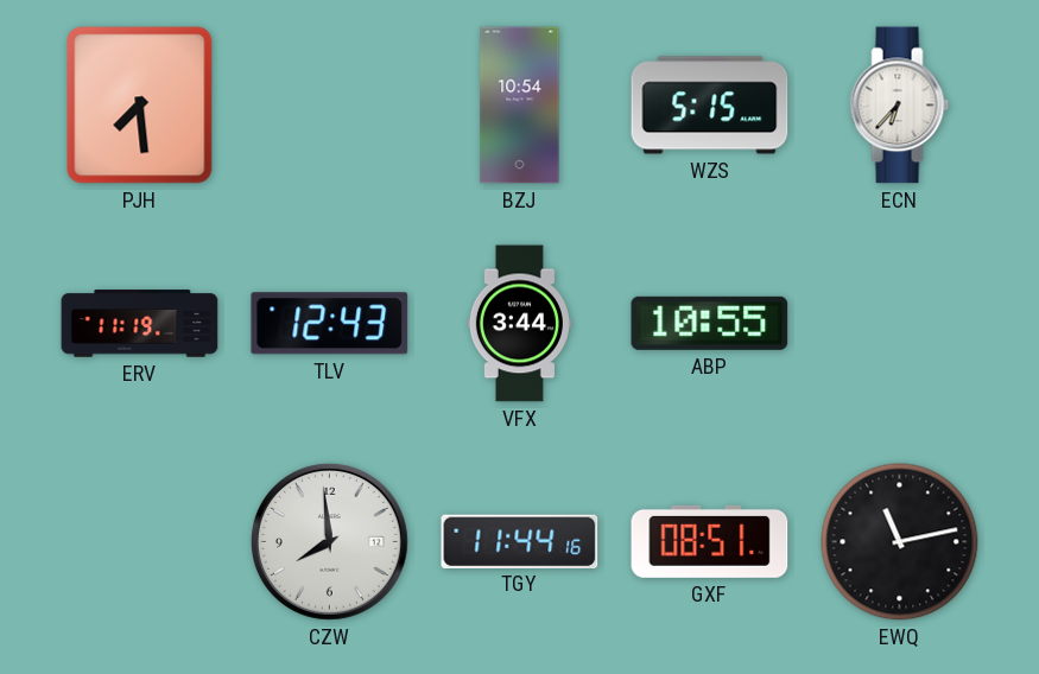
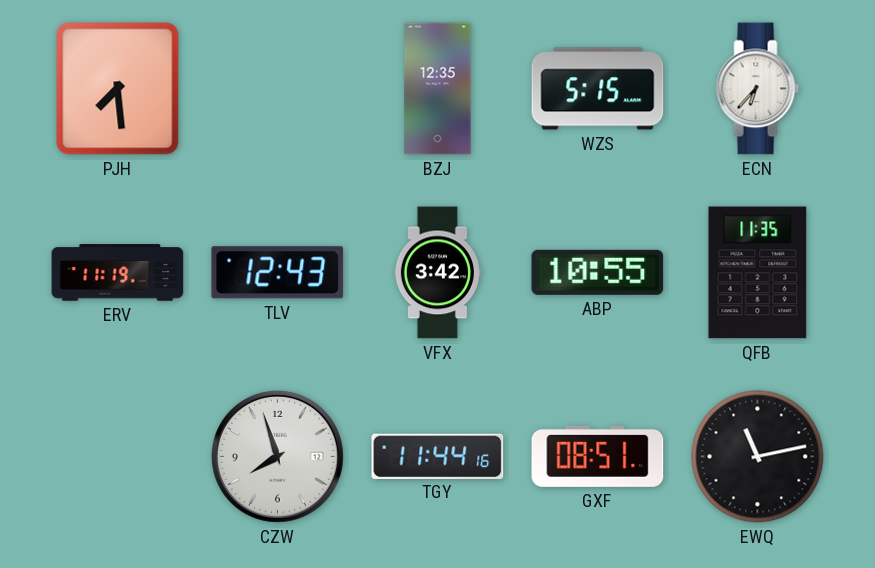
BZJ: 10:54 -> 12:35 (438, 89)
VFX: 3:44 -> 3:42 (437, 273)
QFB: none -> 11:35 (758, 273)
CZW: 7:59 -> 7:57 (277, 456)
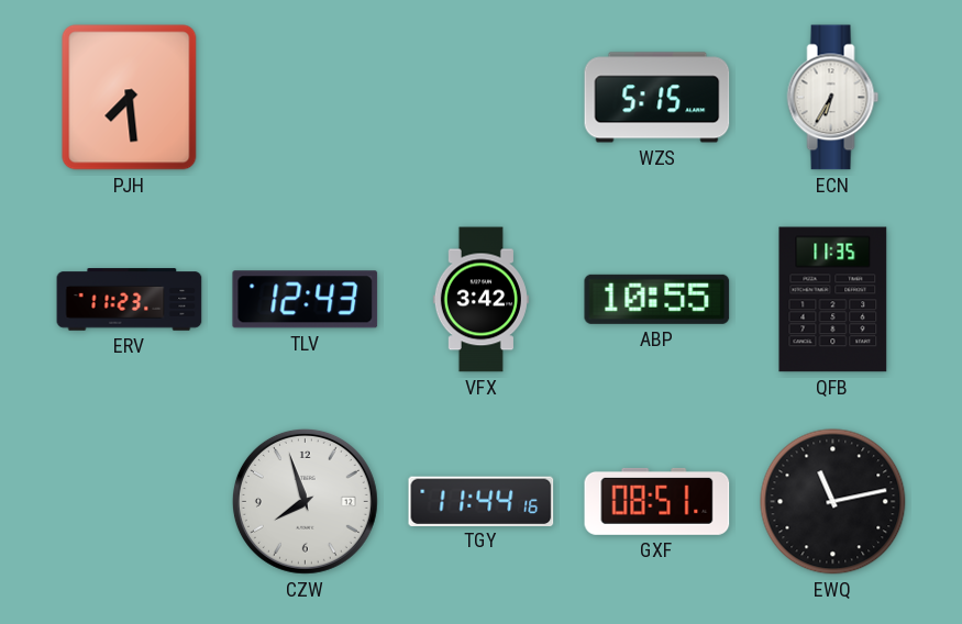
BZJ: 12:35 -> none (438, 89)
ECN: 6:37 -> 6:35 (833, 98)
ERV: 11:19 -> 11:23 (130, 300)
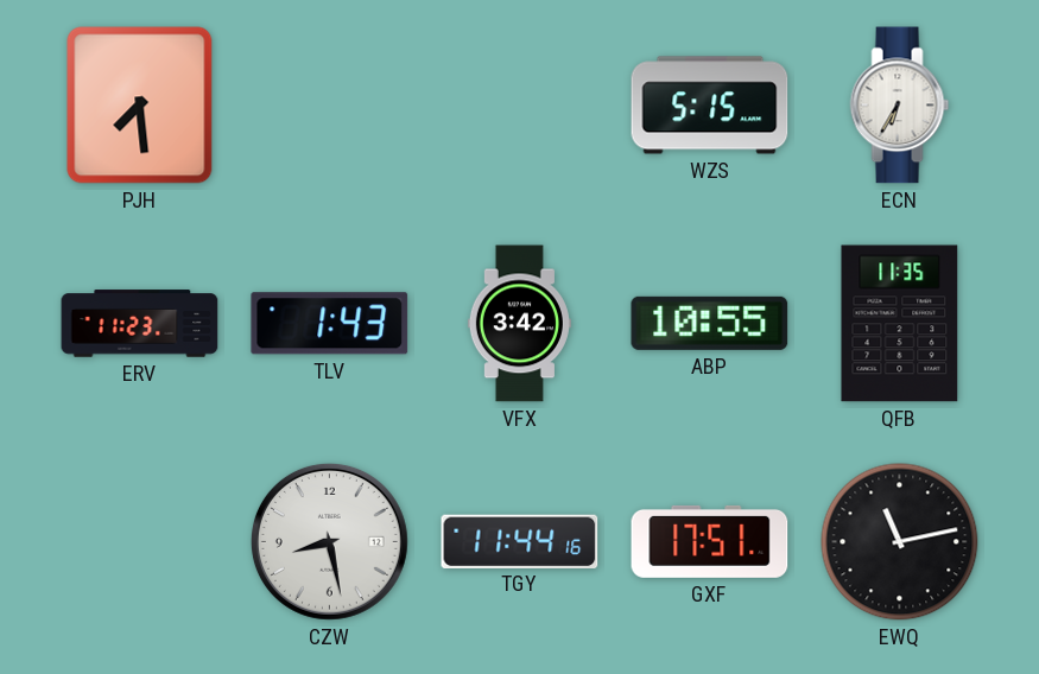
TLV: 12:43 -> 1:43 (330, 324)
CZW: 7:57 -> 8:28 (329, 541)
GXF: 08:51 -> 17:51 (710, 541)
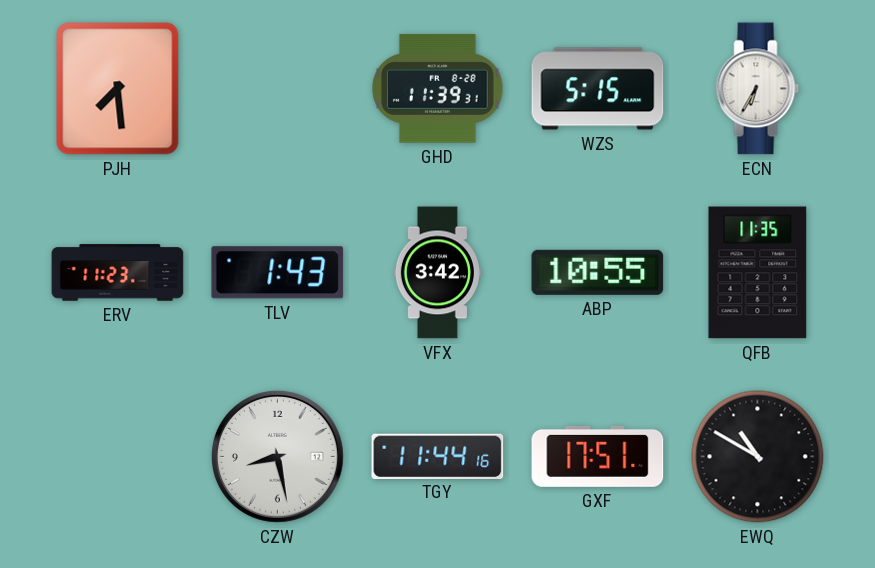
GHD: none -> 11:39 (438, 89)
EWQ: 11:13 -> 10:50 (758, 457)
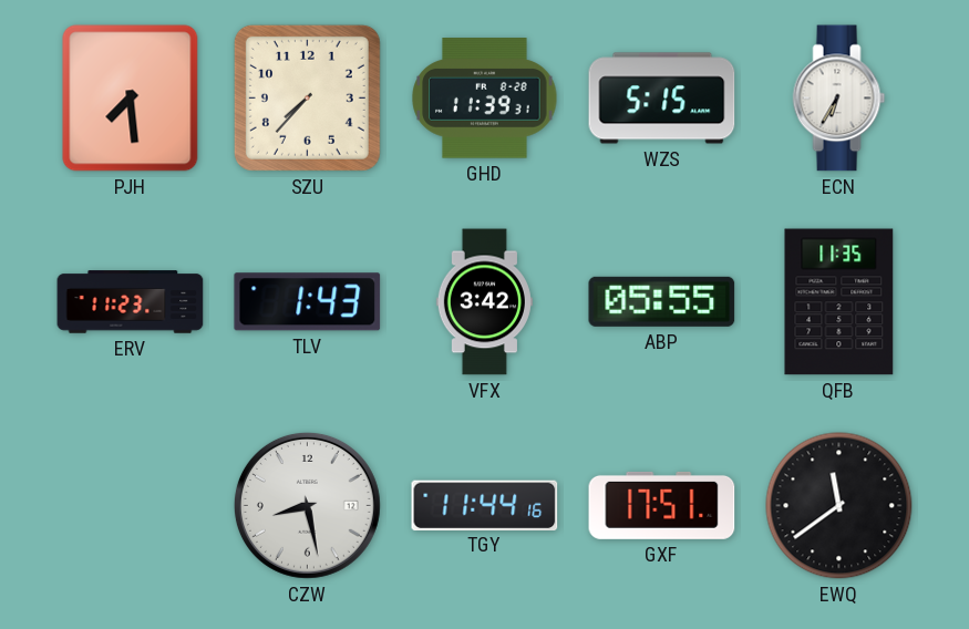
SZU: none -> 7:37 (307, 97)
ABP: 10:55 -> 05:55 (662, 301)
EWQ: 10:50 -> 11:39 (839, 506)
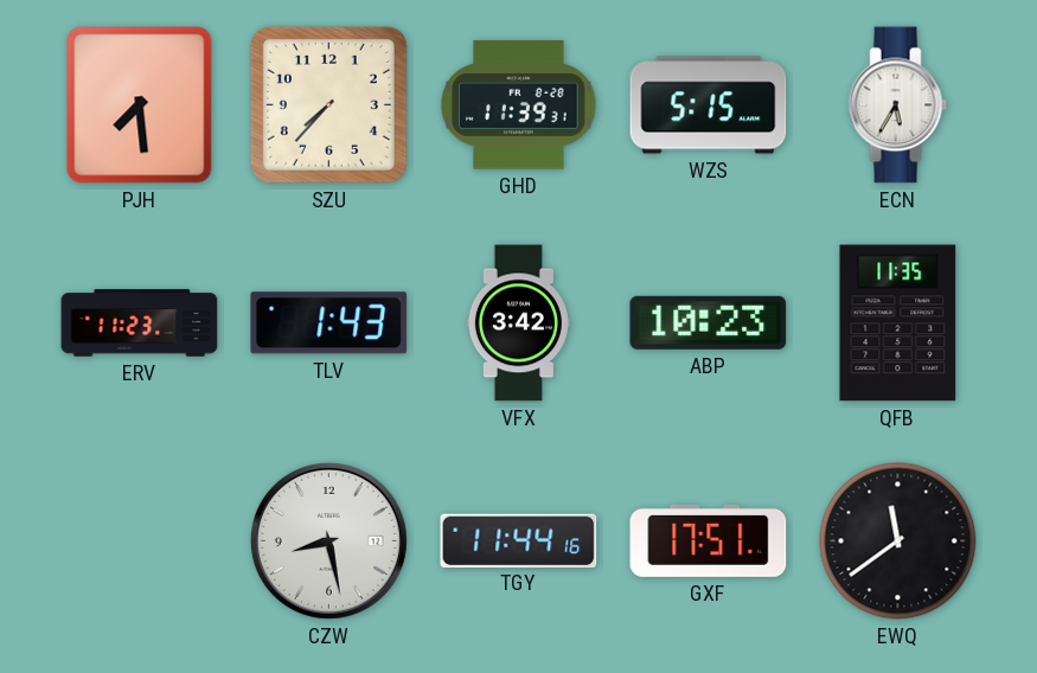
ECN: 6:35 -> 5:35 (898, 105)
ABP: 05:55 -> 10:23 (709, 322)
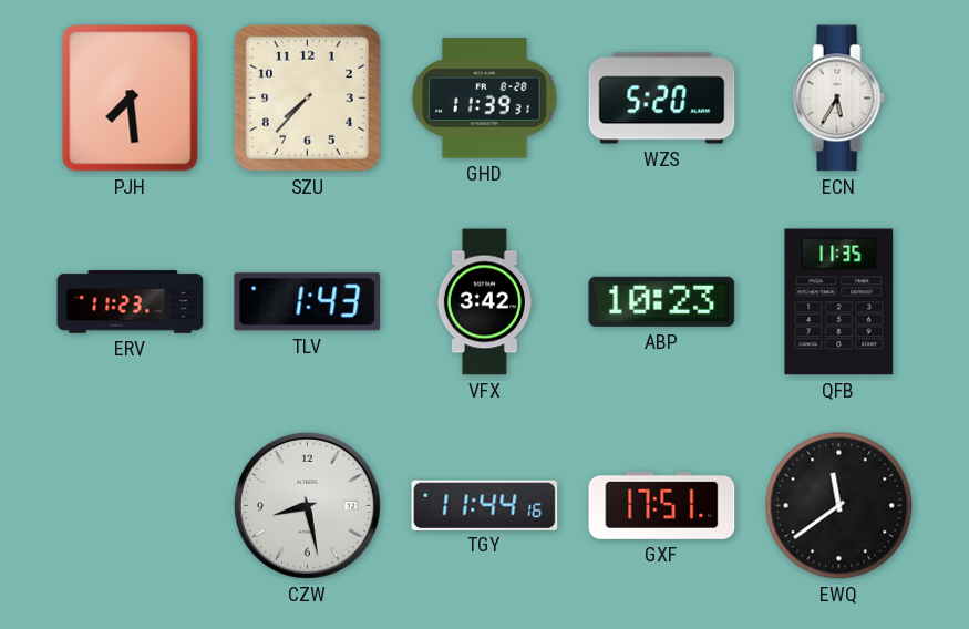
WZS: 5:15 -> 5:20 (662, 99)
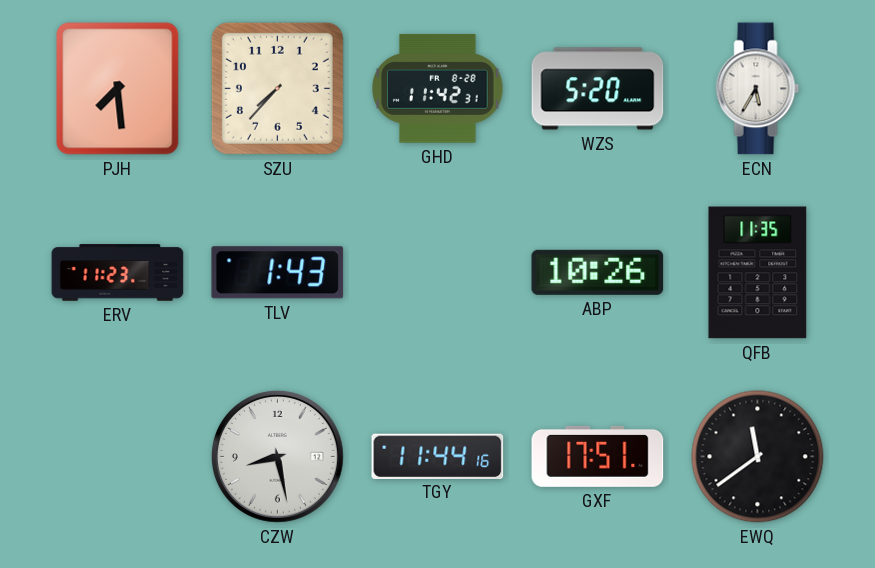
GHD: 11:39 -> 11:42 (438, 89)
VFX: 3:42 -> none (484, 302)
ABP: 10:23 -> 10:26 (598, 272)
